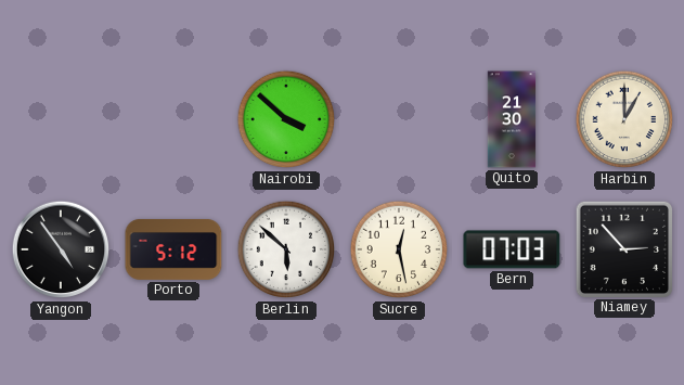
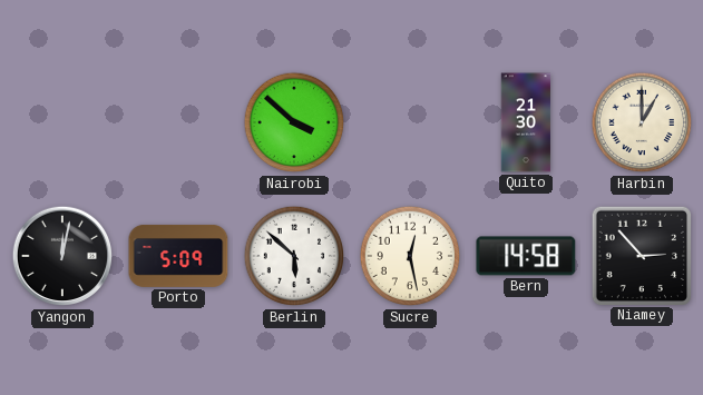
Yangon: 4:54 -> 12:02 (62, 256)
Porto: 5:12 -> 5:09 (178, 256)
Bern: 07:03 -> 14:58 (526, 256)
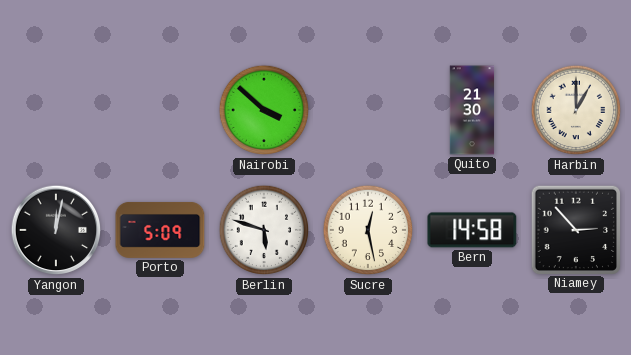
Berlin: 5:52 -> 5:48 (264, 230)
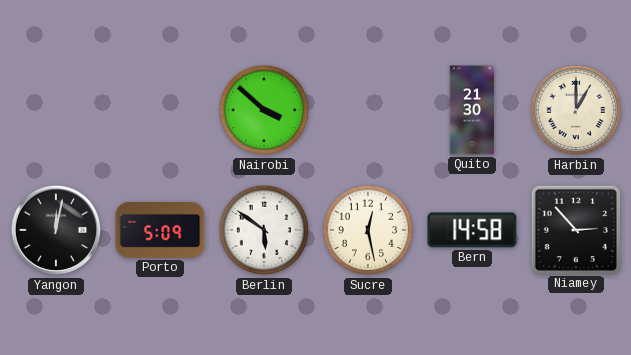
Berlin: 5:48 -> 5:51 (264, 230)
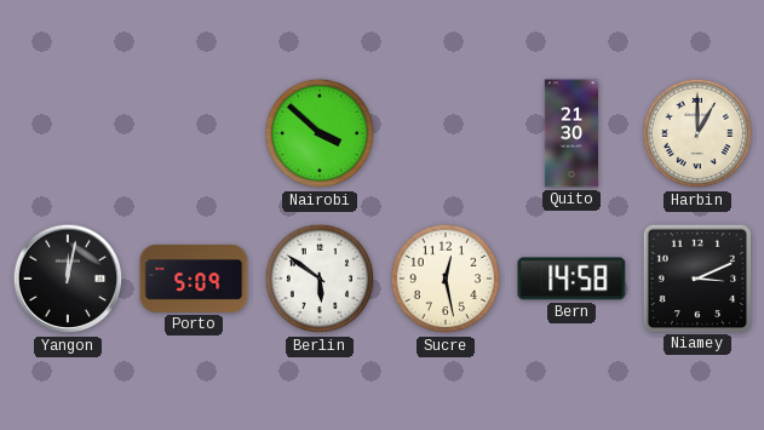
Niamey: 2:53 -> 3:11 (696, 277)
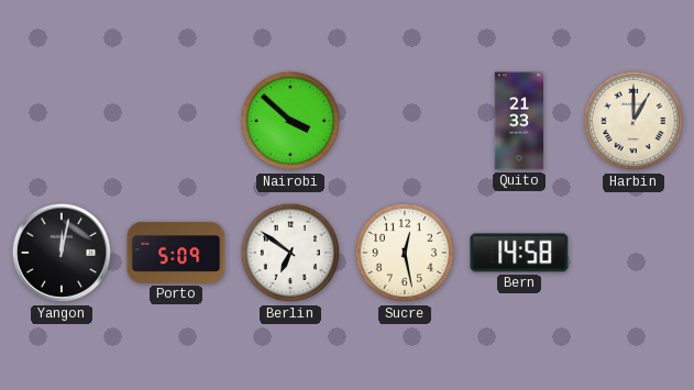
Quito: 21:30 -> 21:33 (519, 121)
Berlin: 5:51 -> 6:51 (290, 253)
Niamey: 3:11 -> none (696, 277)
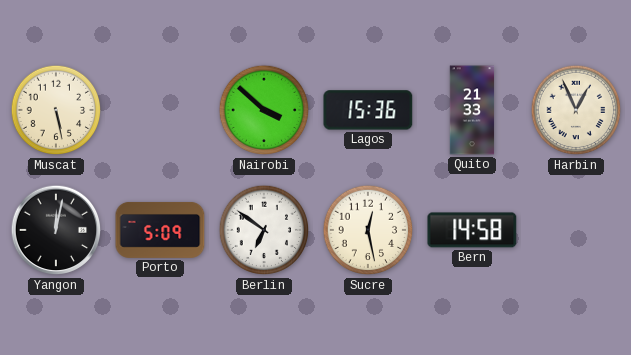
Muscat: none -> 5:28 (56, 110)
Lagos: none -> 15:36 (368, 110)
Harbin: 1:00 -> 12:56 (576, 110)
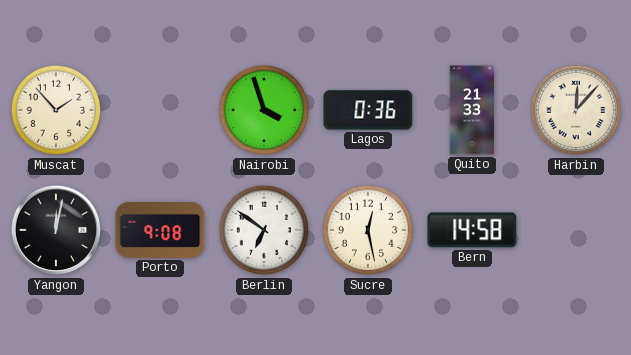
Muscat: 5:28 -> 1:53 (56, 110)
Nairobi: 3:52 -> 3:57 (264, 110)
Lagos: 15:36 -> 0:36 (368, 110)
Harbin: 12:56 -> 12:07 (576, 110)
Porto: 5:09 -> 9:08 (160, 230)
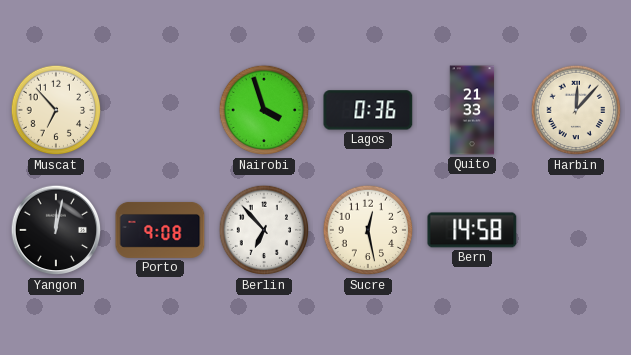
Muscat: 1:53 -> 6:53 (56, 110)
Berlin: 6:51 -> 6:53 (264, 230)
